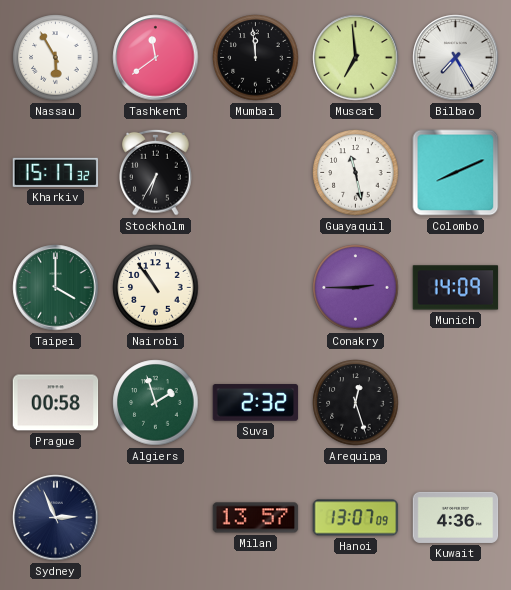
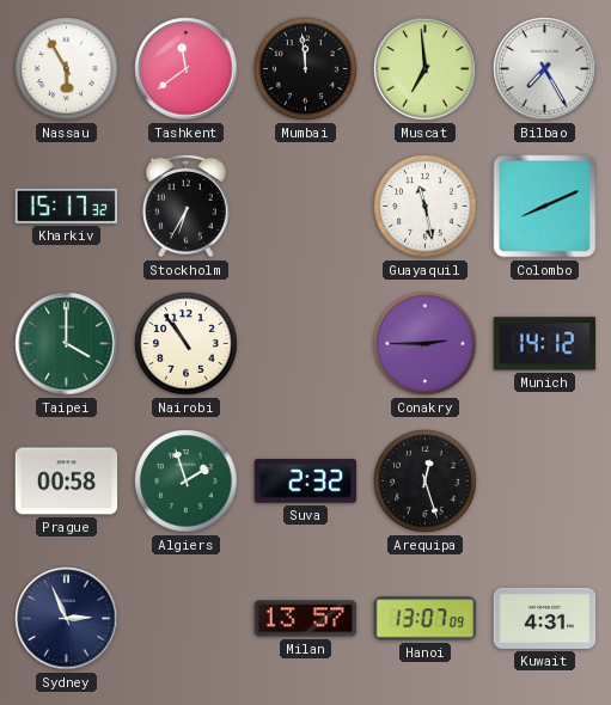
Munich: 14:09 -> 14:12 (545, 344)
Kuwait: 4:36 -> 4:31 (545, 618)
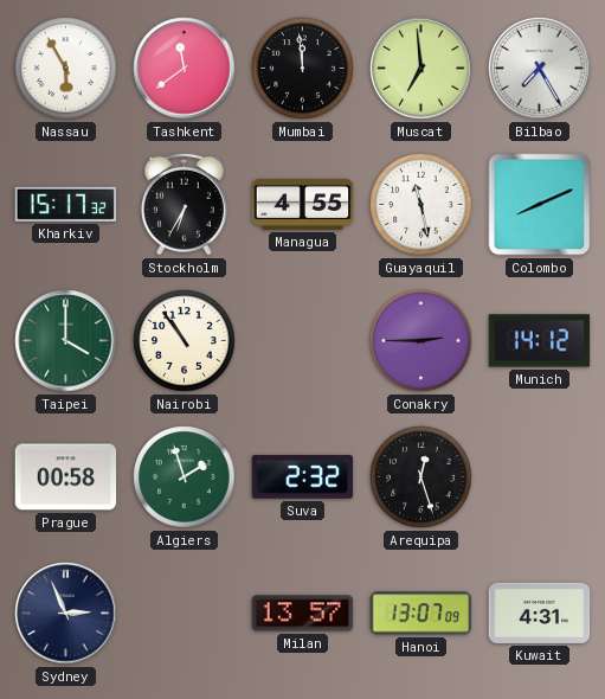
Managua: none -> 4:55 (303, 204)
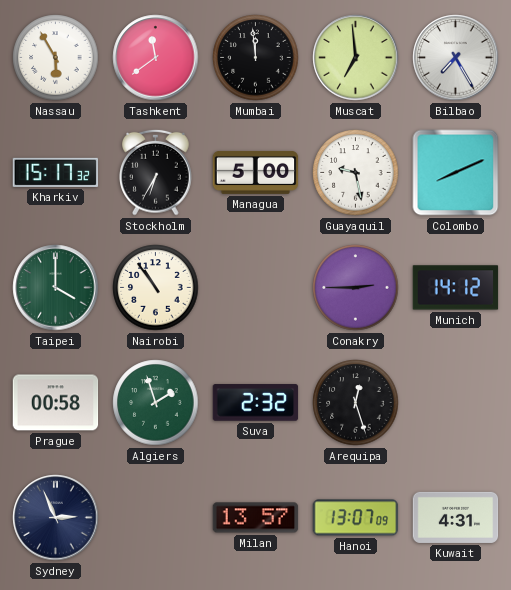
Managua: 4:55 -> 5:00 (256, 172)
Guayaquil: 11:28 -> 9:28 (356, 173)
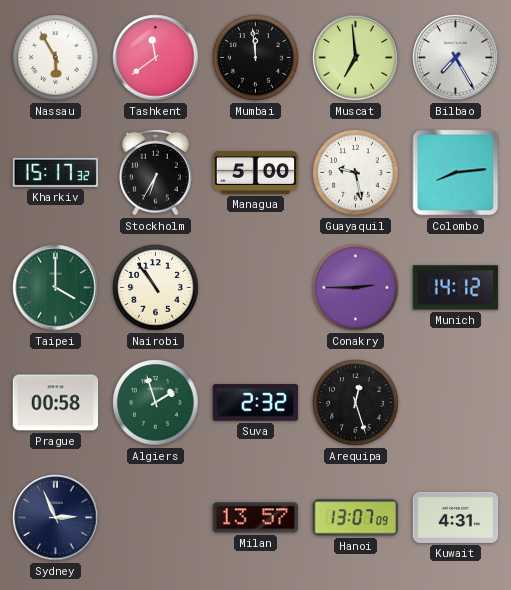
Colombo: 8:11 -> 8:14 (456, 173)
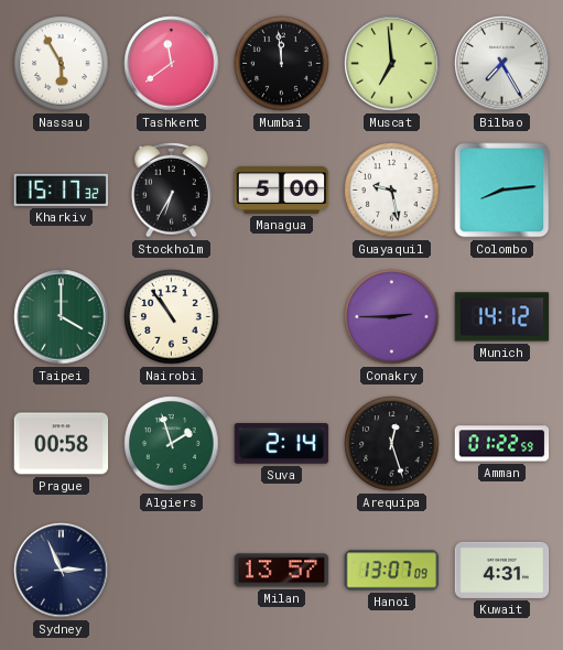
Suva: 2:32 -> 2:14 (282, 444)
Amman: none -> 01:22 (502, 444)
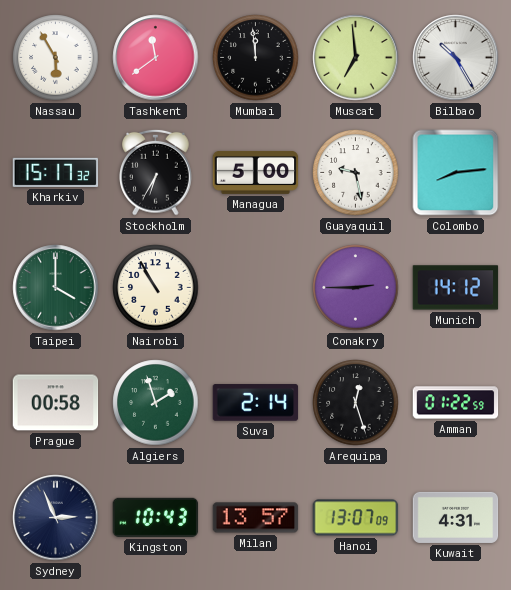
Bilbao: 7:25 -> 10:25 (456, 58)
Nairobi: 10:54 -> 10:55 (156, 288)
Kingston: none -> 10:43 (156, 517)
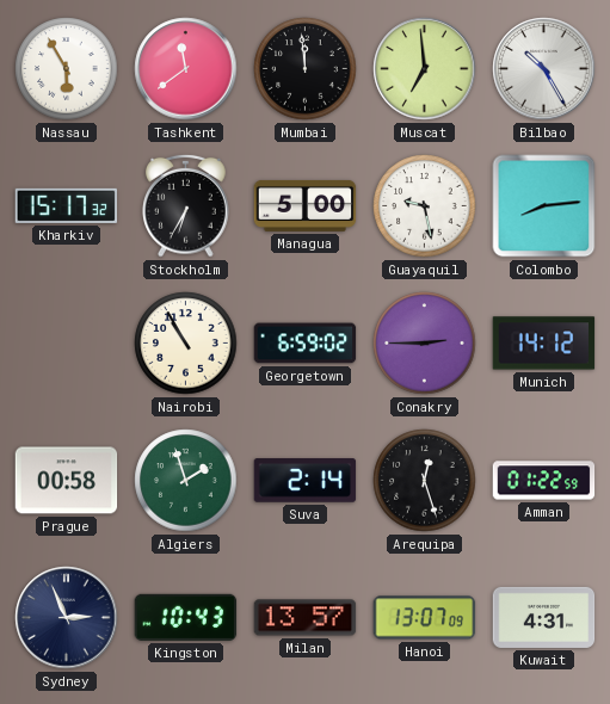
Taipei: 4:00 -> none (56, 288)
Georgetown: none -> 6:59 (306, 344)
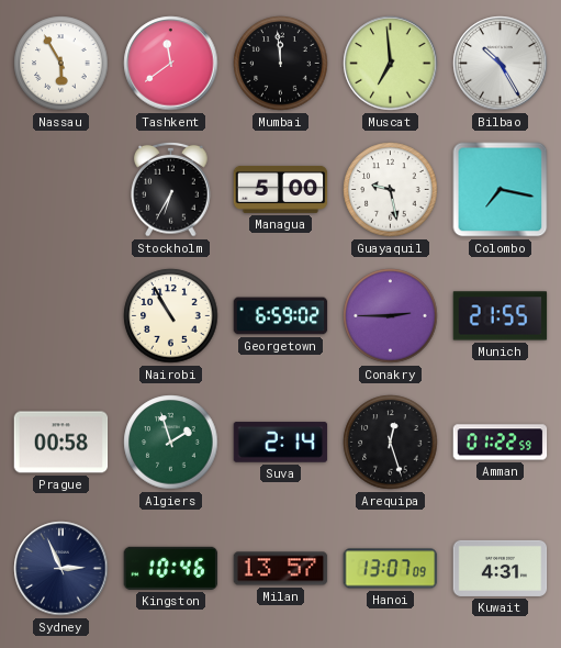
Kharkiv: 15:17 -> none (67, 205)
Colombo: 8:14 -> 7:17 (501, 190)
Munich: 14:12 -> 21:55 (501, 316)
Kingston: 10:43 -> 10:46 (171, 568)
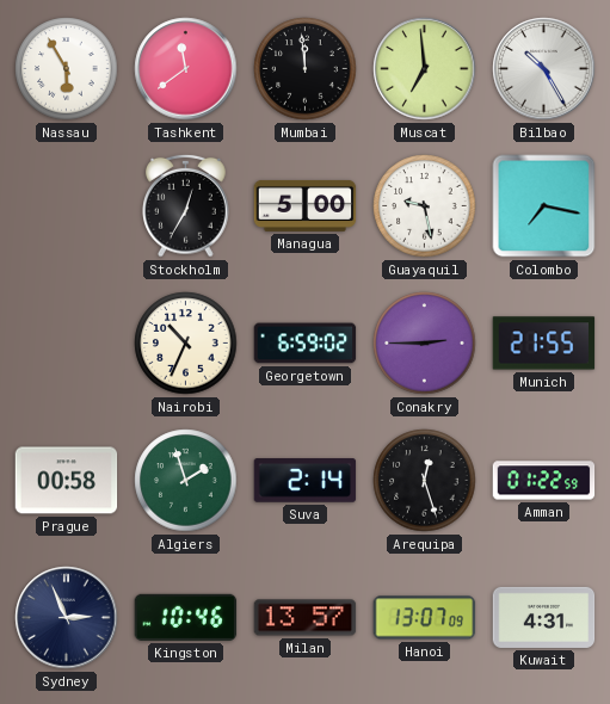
Stockholm: 6:35 -> 12:35 (186, 205)
Nairobi: 10:55 -> 10:34 (186, 344)
